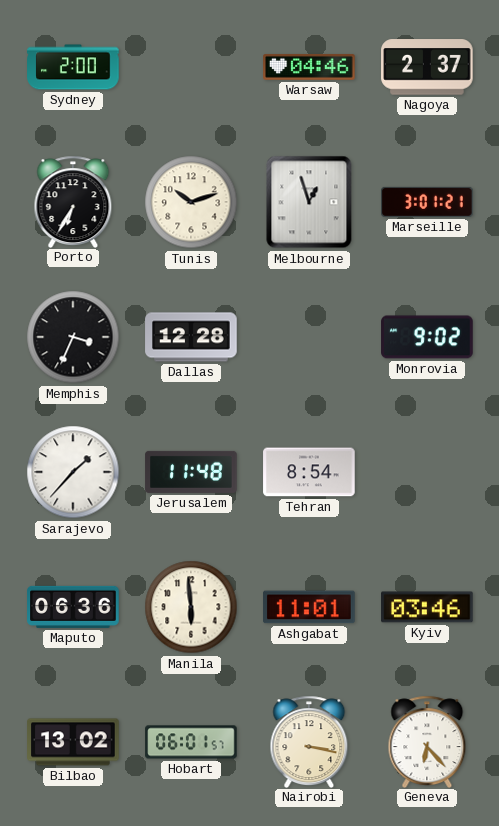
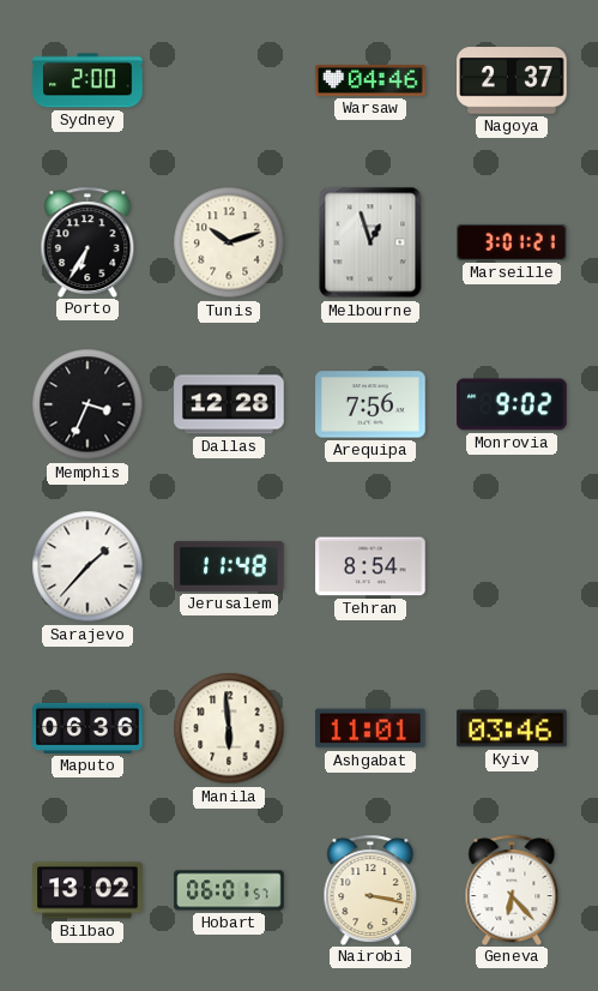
Arequipa: none -> 7:56 (370, 404)
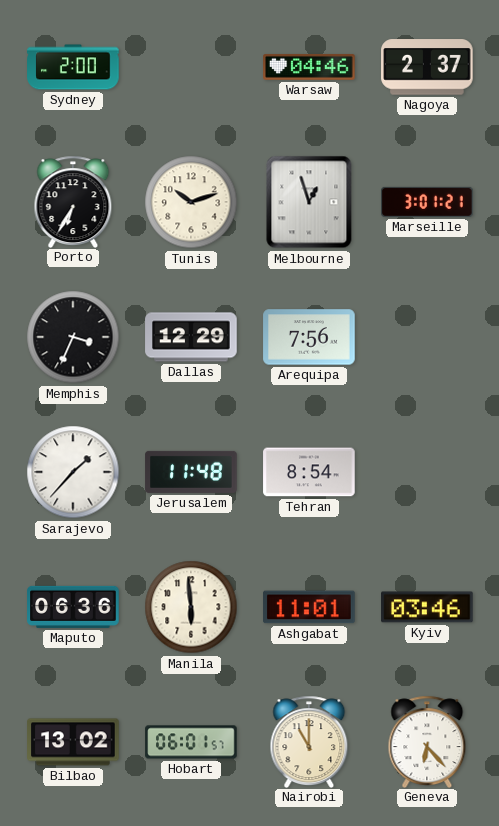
Dallas: 12:28 -> 12:29 (191, 337)
Monrovia: 9:02 -> none (512, 404)
Nairobi: 3:17 -> 11:00 (309, 741)
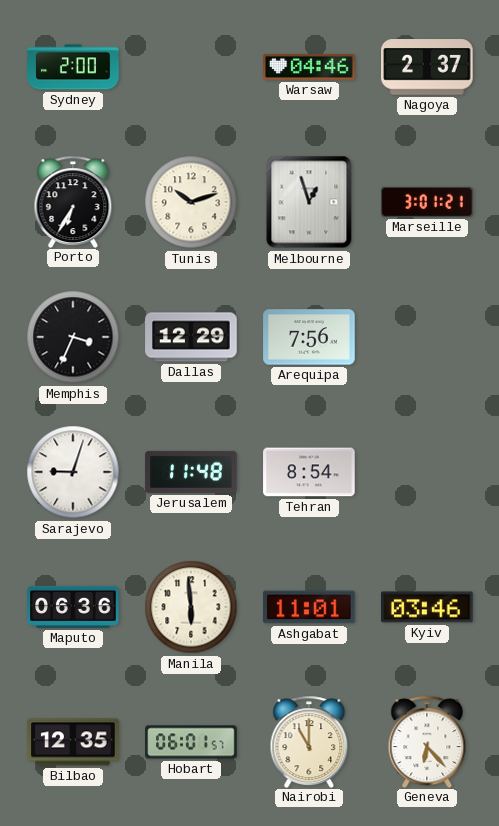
Sarajevo: 1:37 -> 9:03 (73, 472)
Bilbao: 13:02 -> 12:35 (73, 742)
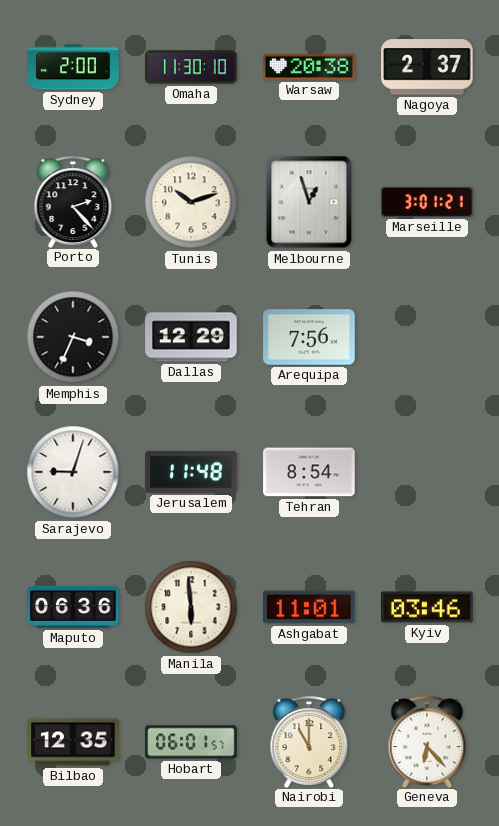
Omaha: none -> 11:30 (191, 67)
Warsaw: 04:46 -> 20:38 (309, 67)
Porto: 6:35 -> 2:23 (73, 201)
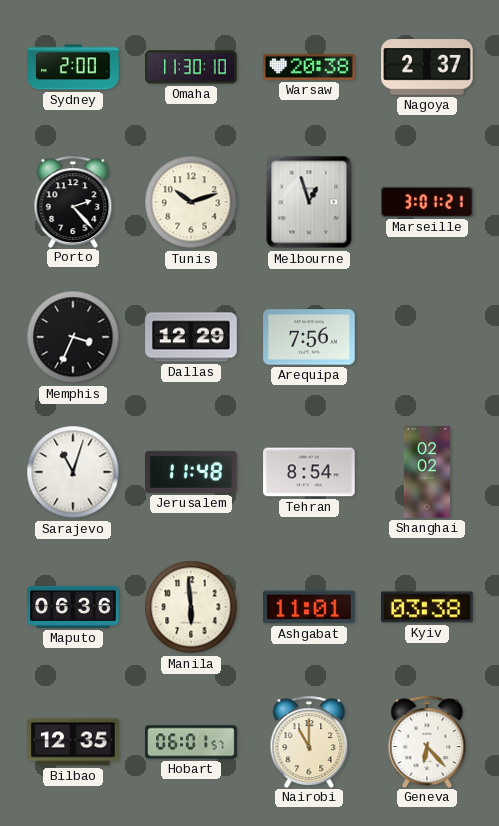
Sarajevo: 9:03 -> 11:03 (73, 472)
Shanghai: none -> 02:02 (427, 472)
Kyiv: 03:46 -> 03:38 (427, 607)
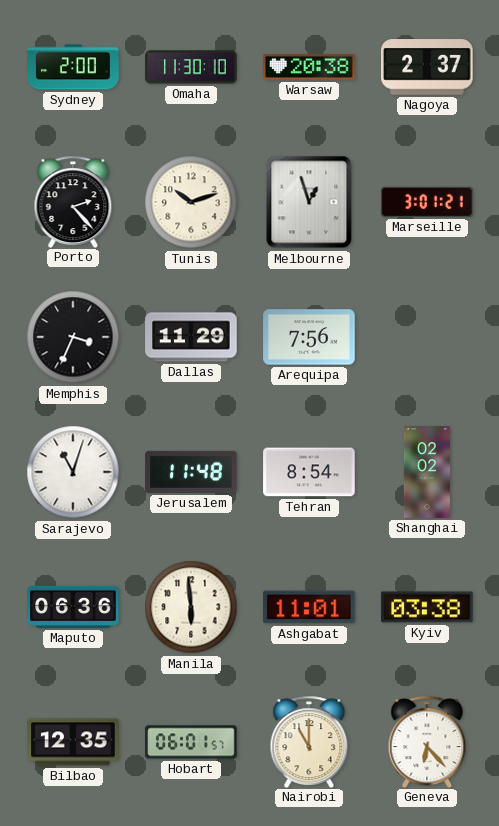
Dallas: 12:29 -> 11:29 (191, 337)
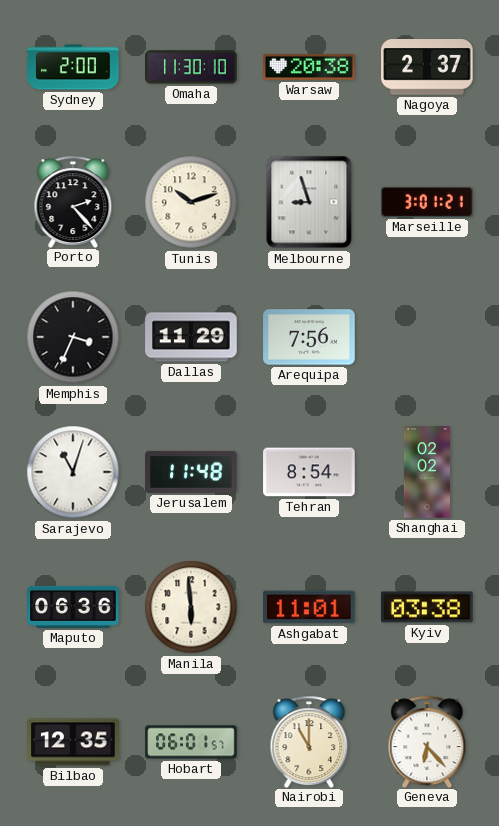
Melbourne: 12:57 -> 8:57 (309, 202)
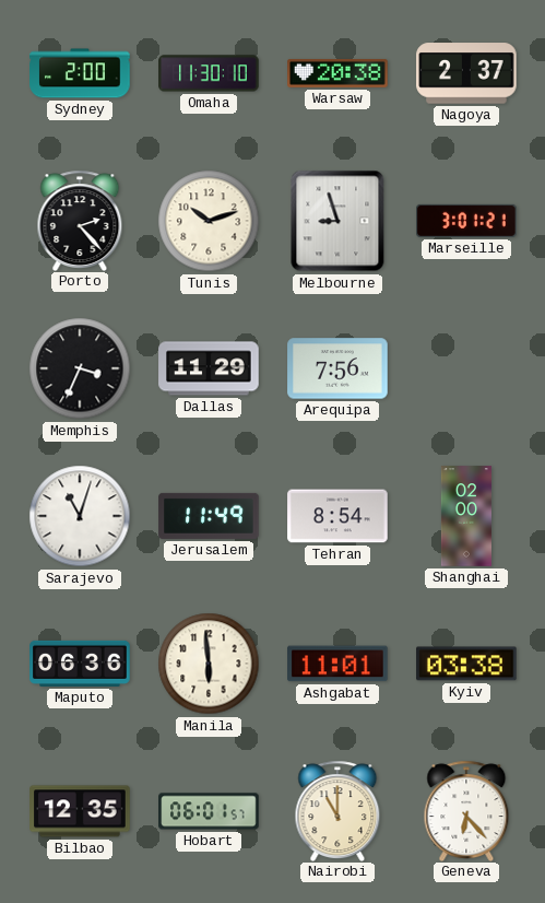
Jerusalem: 11:48 -> 11:49 (209, 516)
Shanghai: 02:02 -> 02:00 (466, 516)
